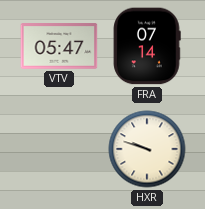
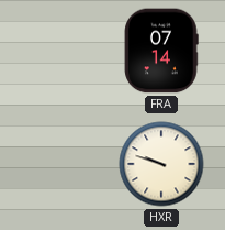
VTV: 05:47 -> none (59, 46)
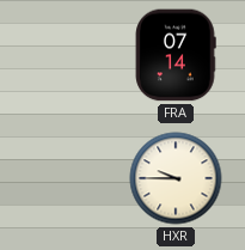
HXR: 9:48 -> 9:45 (176, 178)
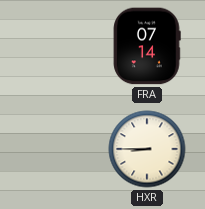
HXR: 9:45 -> 8:45 (147, 149)
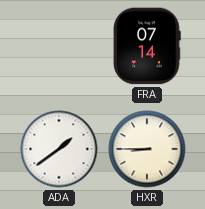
ADA: none -> 1:39 (59, 149)
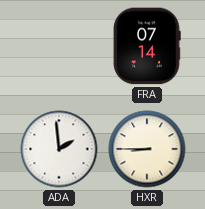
ADA: 1:39 -> 1:59 (59, 149)
